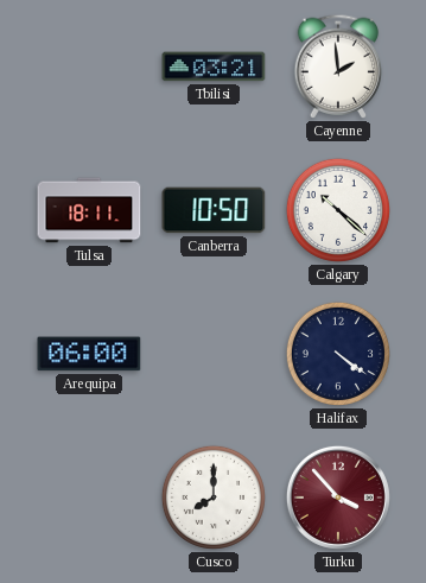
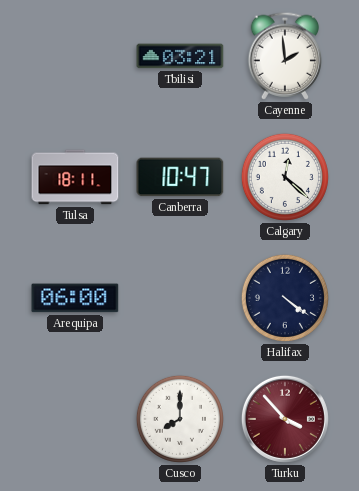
Canberra: 10:50 -> 10:47 (180, 177)
Calgary: 10:22 -> 12:22 (285, 177)
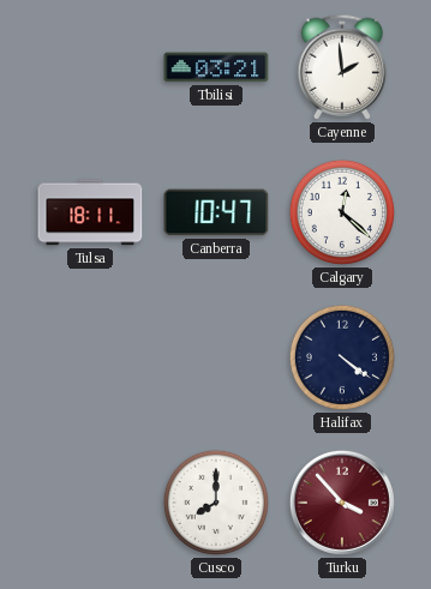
Arequipa: 06:00 -> none (75, 298)
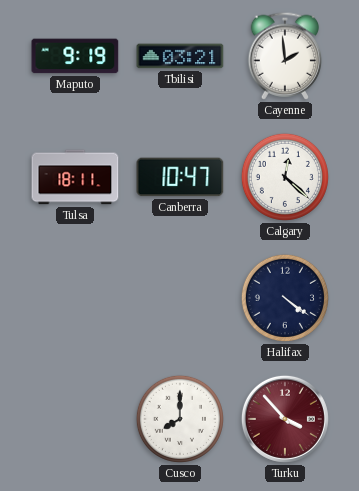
Maputo: none -> 9:19 (75, 56)
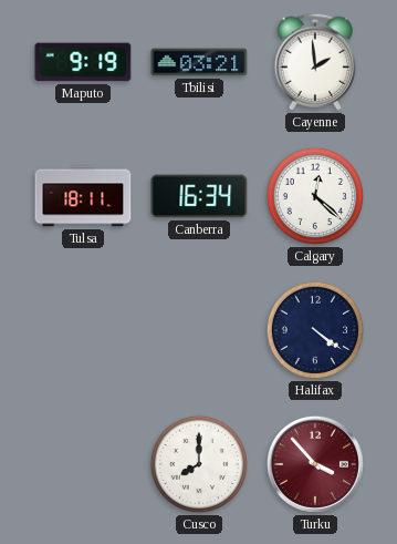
Canberra: 10:47 -> 16:34 (199, 196)
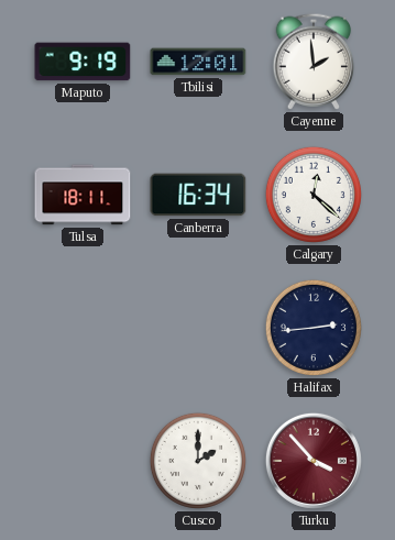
Tbilisi: 03:21 -> 12:01 (198, 62)
Halifax: 4:21 -> 2:44 (314, 328)
Cusco: 8:00 -> 2:00 (198, 461)
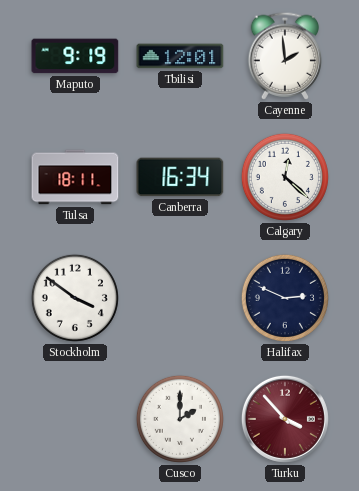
Stockholm: none -> 3:51 (75, 298)
Halifax: 2:44 -> 2:49 (285, 298)
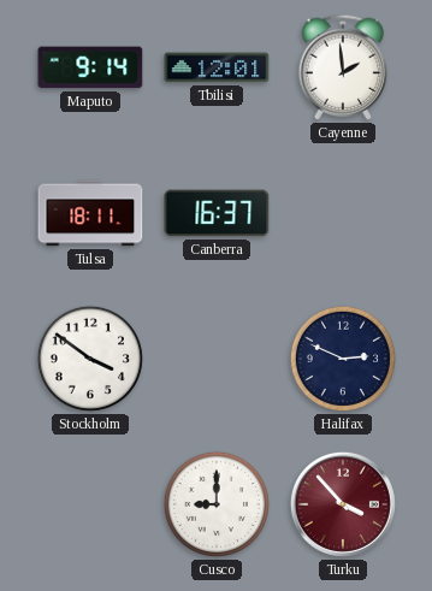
Maputo: 9:19 -> 9:14 (90, 67)
Canberra: 16:34 -> 16:37 (217, 213)
Calgary: 12:22 -> none (285, 177)
Cusco: 2:00 -> 9:00 (217, 504)
